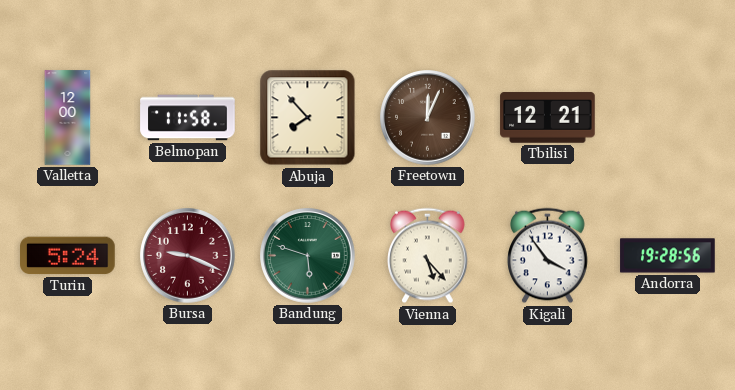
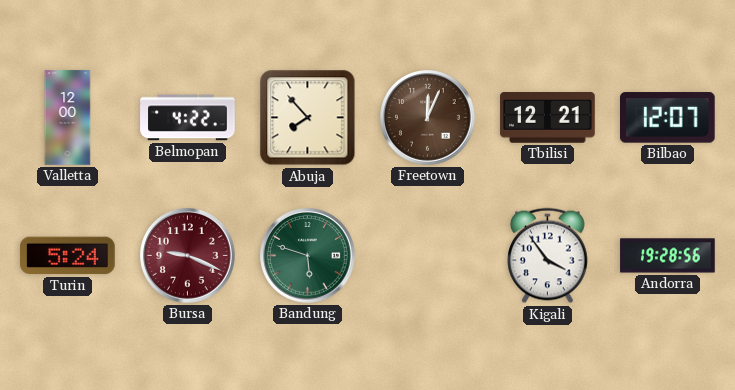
Belmopan: 11:58 -> 4:22 (188, 118)
Bilbao: none -> 12:07 (668, 118)
Vienna: 5:23 -> none (428, 256)
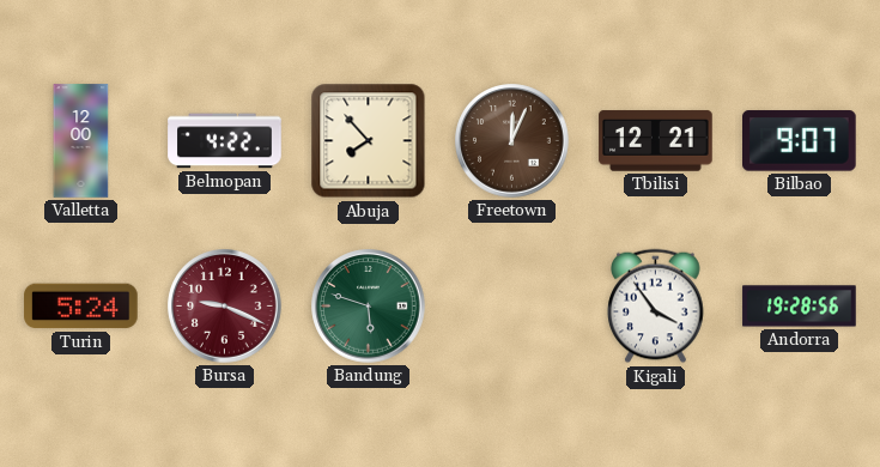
Bilbao: 12:07 -> 9:07 (800, 141)
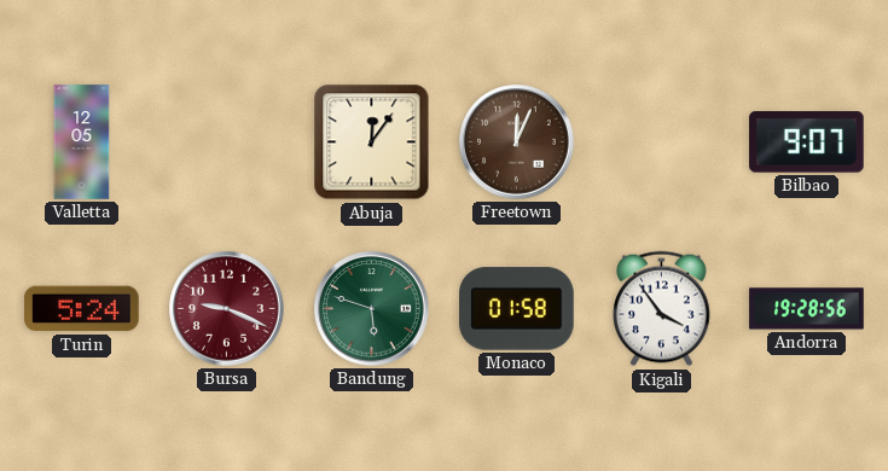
Valletta: 12:00 -> 12:05 (82, 143)
Belmopan: 4:22 -> none (225, 141)
Abuja: 7:53 -> 12:06 (372, 143)
Tbilisi: 12:21 -> none (656, 141)
Monaco: none -> 01:58 (517, 309)
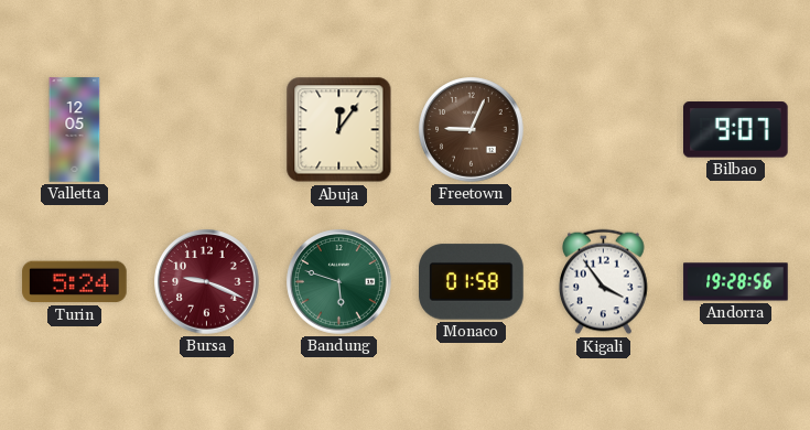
Freetown: 12:04 -> 9:04 (472, 130)
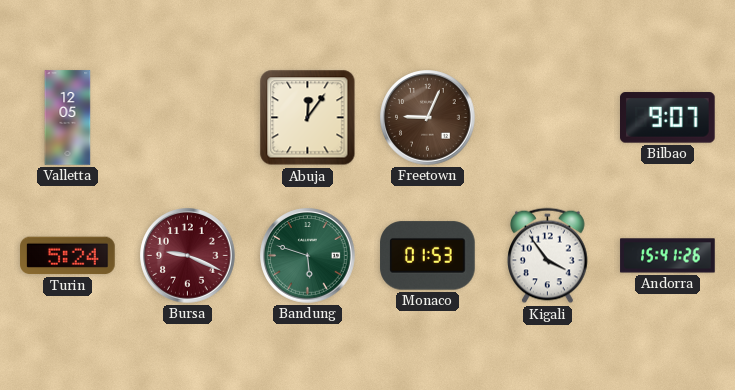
Monaco: 01:58 -> 01:53 (428, 256)
Andorra: 19:28 -> 15:41 (668, 256)
